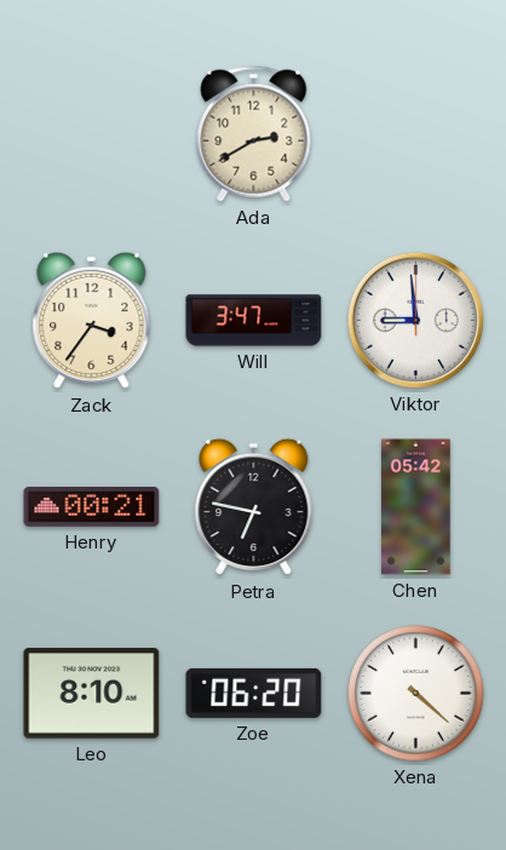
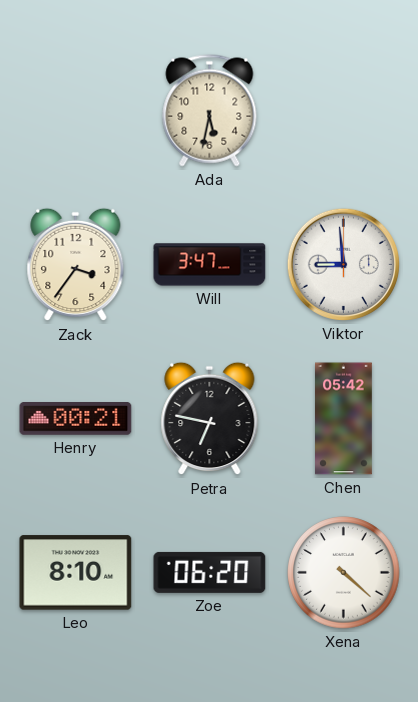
Ada: 2:40 -> 5:32 (210, 111)
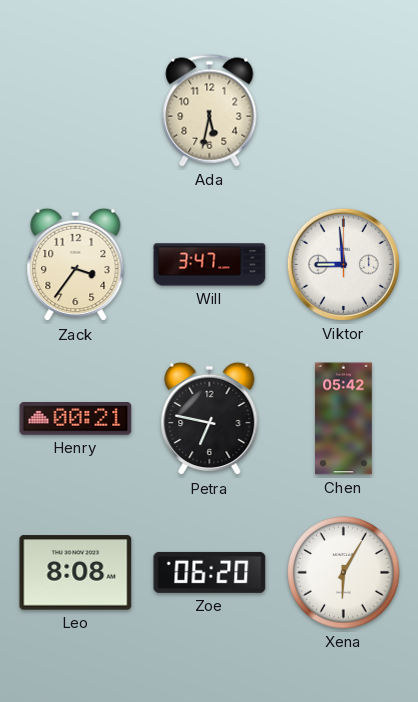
Leo: 8:10 -> 8:08 (76, 573)
Xena: 4:22 -> 6:05 (344, 573)
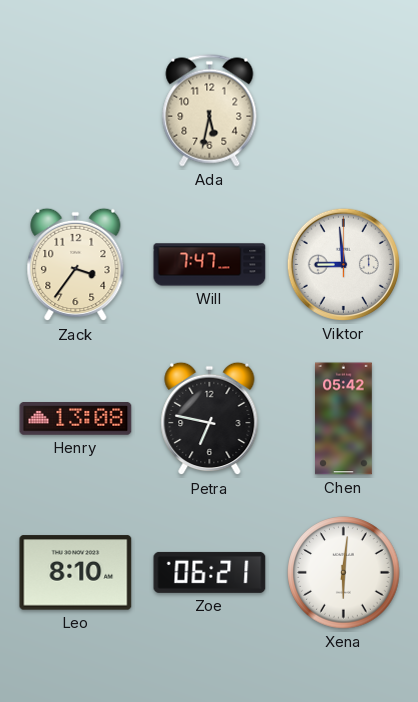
Will: 3:47 -> 7:47 (210, 265)
Henry: 00:21 -> 13:08 (76, 419)
Leo: 8:08 -> 8:10 (76, 573)
Zoe: 06:20 -> 06:21 (210, 572)
Xena: 6:05 -> 6:01 (344, 573)
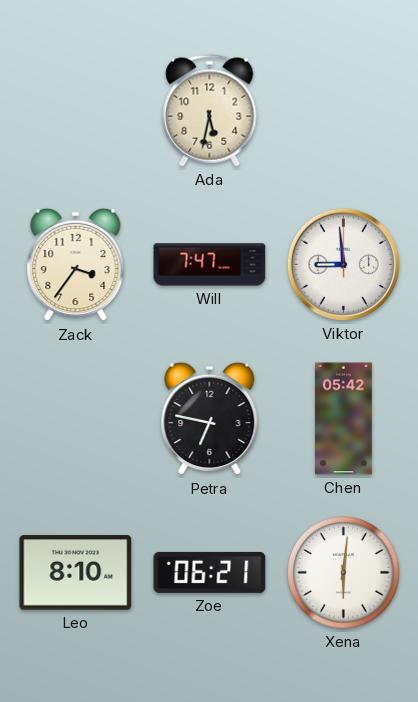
Henry: 13:08 -> none (76, 419)
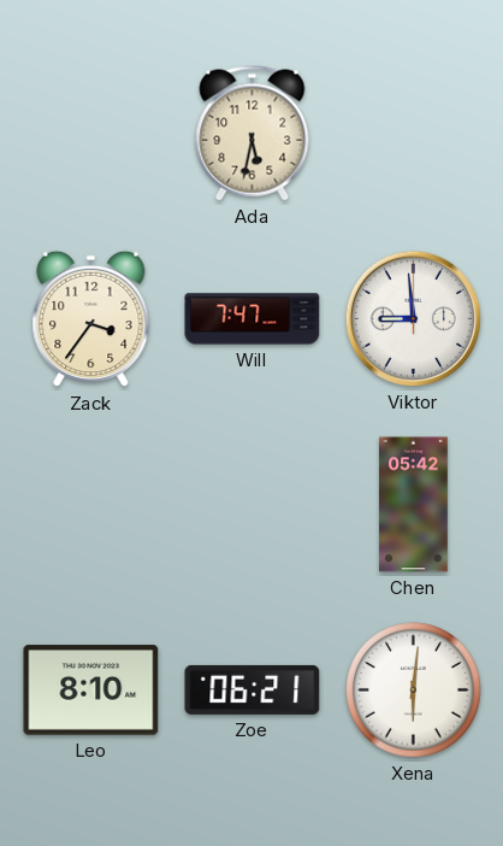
Petra: 6:47 -> none (210, 419)
